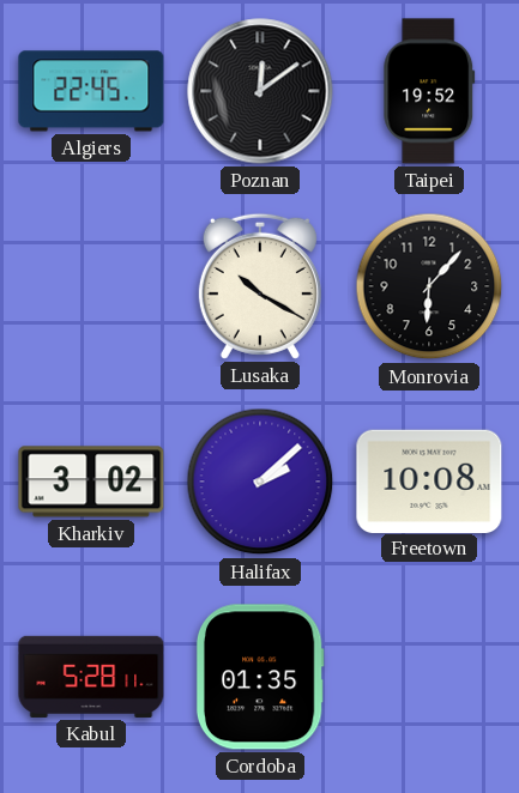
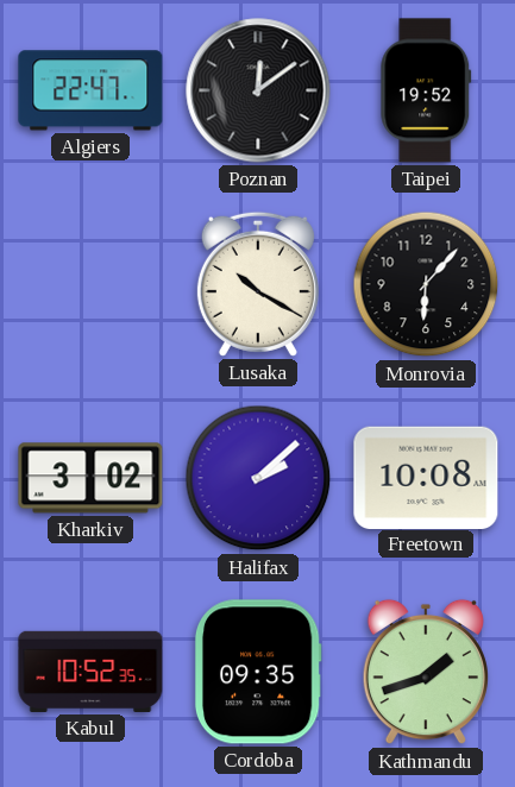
Algiers: 22:45 -> 22:47 (90, 90)
Kabul: 5:28 -> 10:52 (90, 672)
Cordoba: 01:35 -> 09:35 (258, 672)
Kathmandu: none -> 1:42 (426, 672)
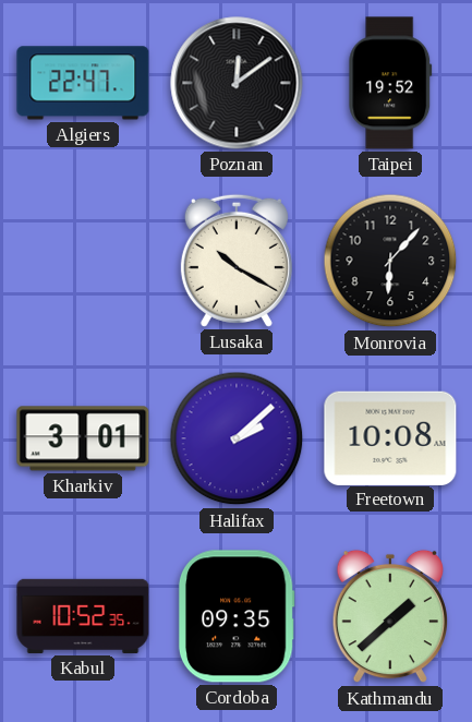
Kharkiv: 3:02 -> 3:01 (83, 438)
Kathmandu: 1:42 -> 1:38 (390, 616)
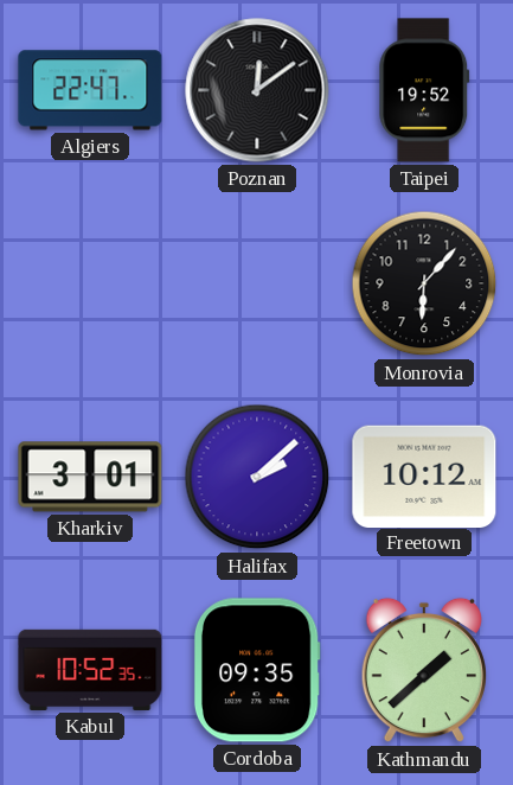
Lusaka: 10:20 -> none (237, 261)
Freetown: 10:08 -> 10:12 (424, 476)
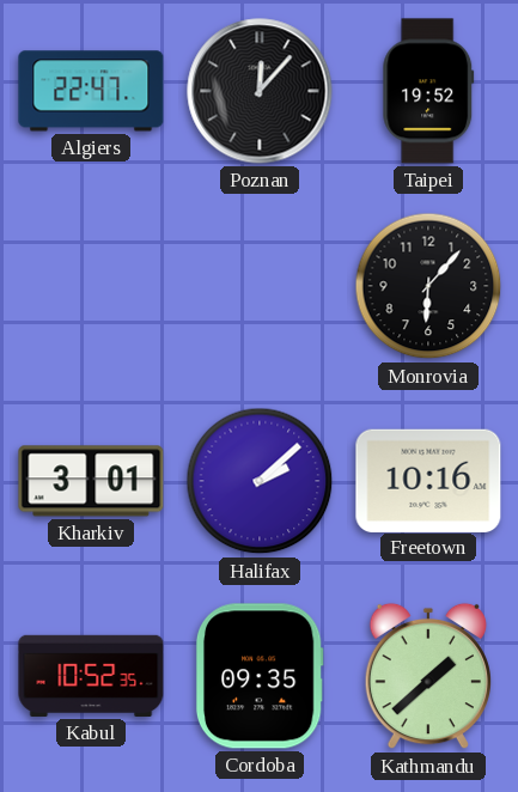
Poznan: 12:09 -> 12:07 (260, 91)
Freetown: 10:12 -> 10:16 (428, 480)
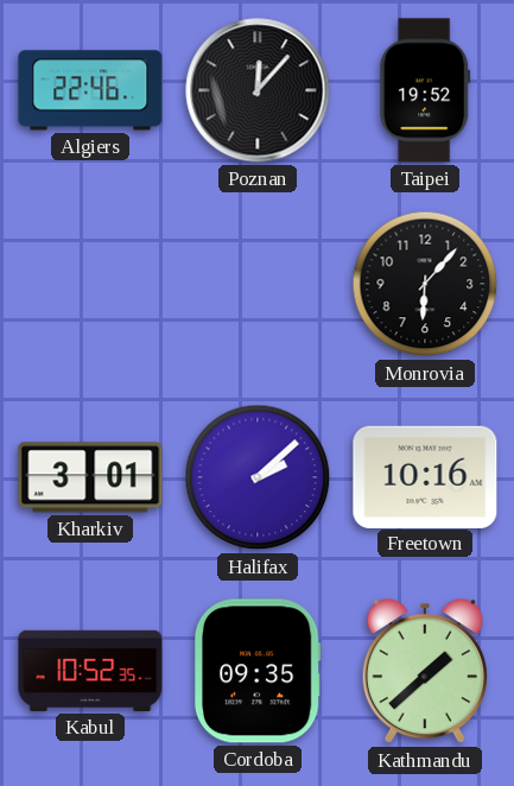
Algiers: 22:47 -> 22:46 (90, 90)
